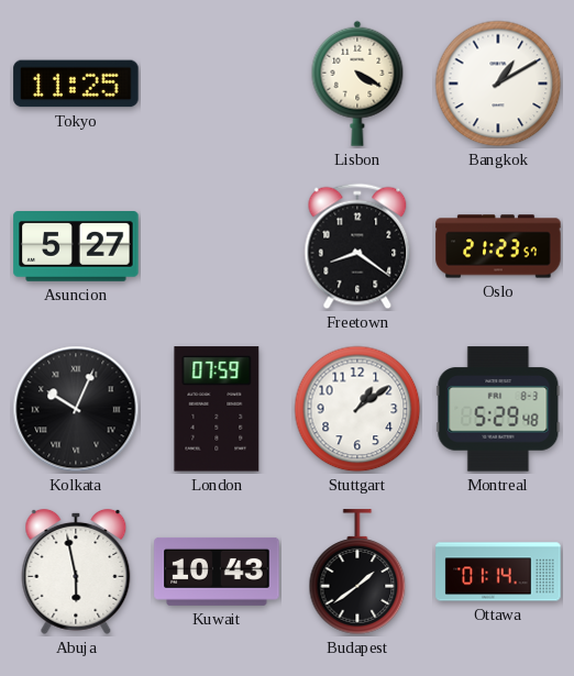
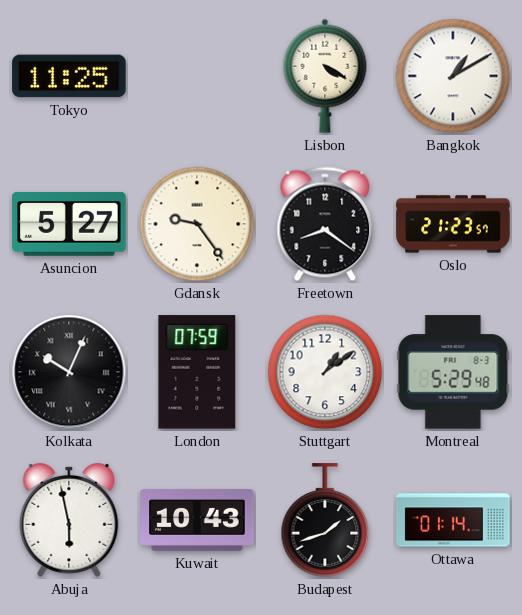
Gdansk: none -> 9:24 (197, 224)
Budapest: 1:39 -> 1:42 (325, 520)
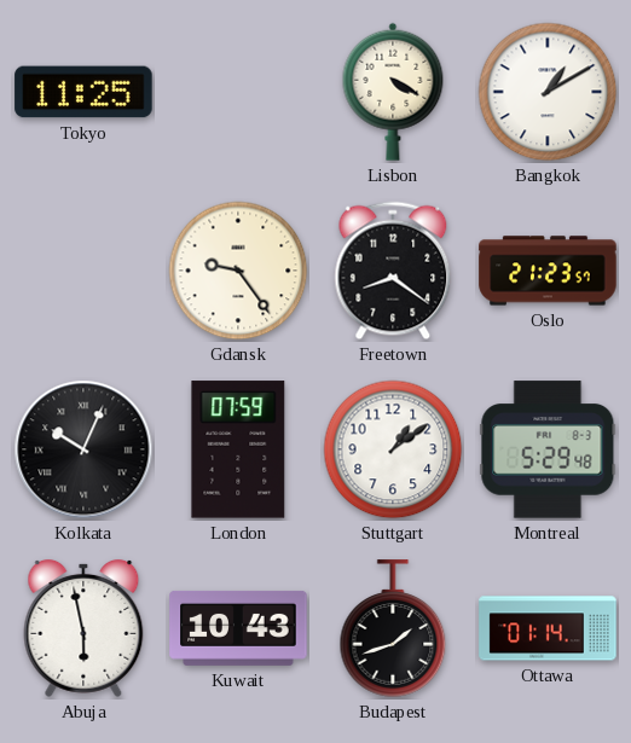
Asuncion: 5:27 -> none (69, 225)
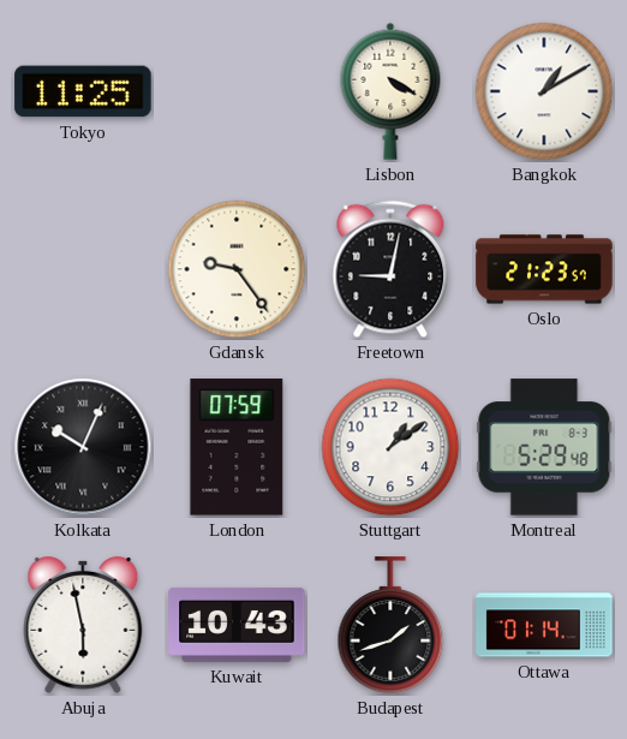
Freetown: 8:21 -> 9:02 (390, 269)
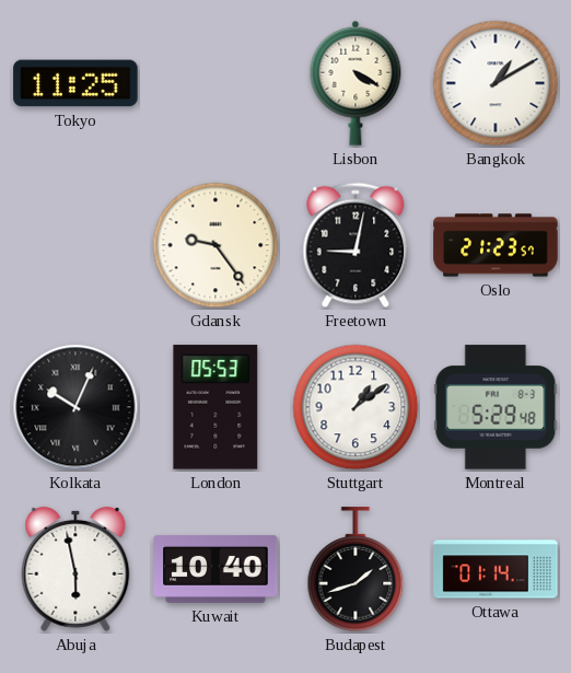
London: 07:59 -> 05:53 (215, 407)
Kuwait: 10:43 -> 10:40 (215, 569)
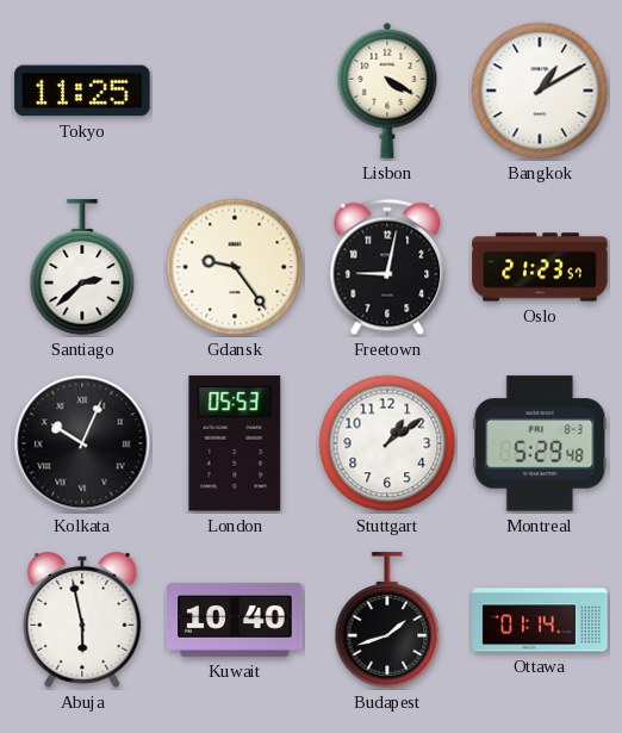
Santiago: none -> 2:38 (82, 267)
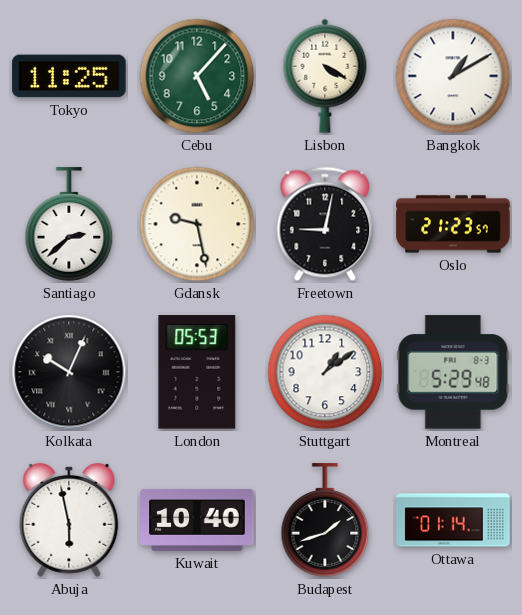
Cebu: none -> 5:07 (197, 76)
Gdansk: 9:24 -> 9:28 (197, 224)
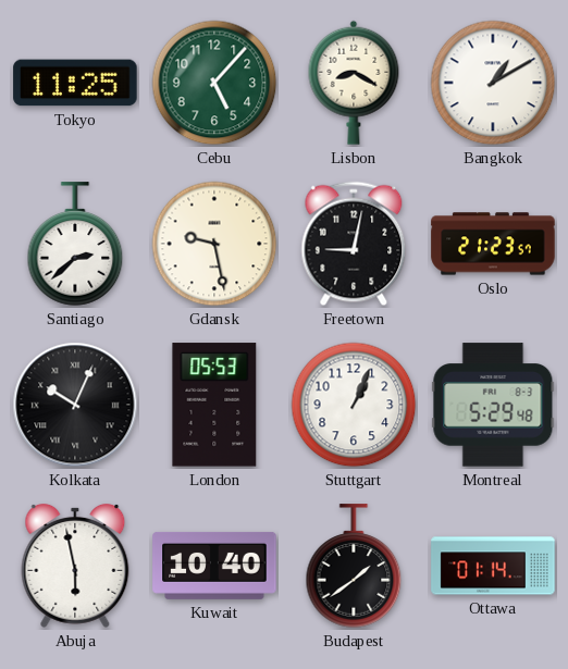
Lisbon: 4:20 -> 8:20 (354, 83)
Stuttgart: 1:09 -> 1:04 (354, 405)
Budapest: 1:42 -> 1:39 (354, 566)
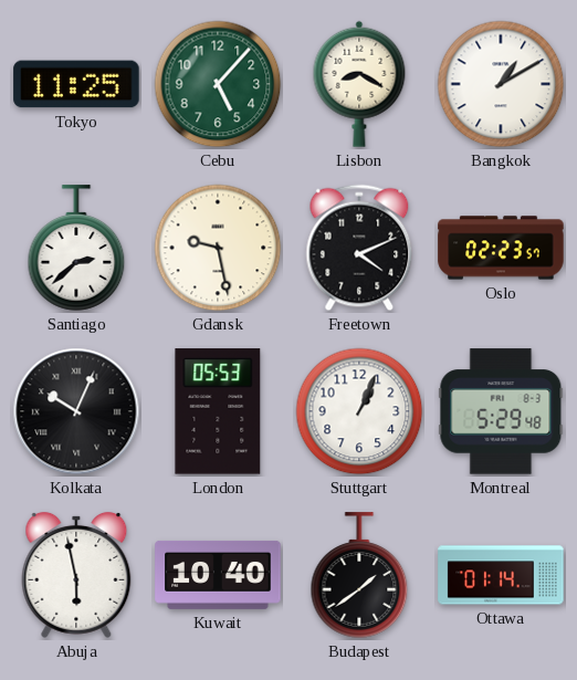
Freetown: 9:02 -> 4:11 (359, 248)
Oslo: 21:23 -> 02:23 (501, 248)
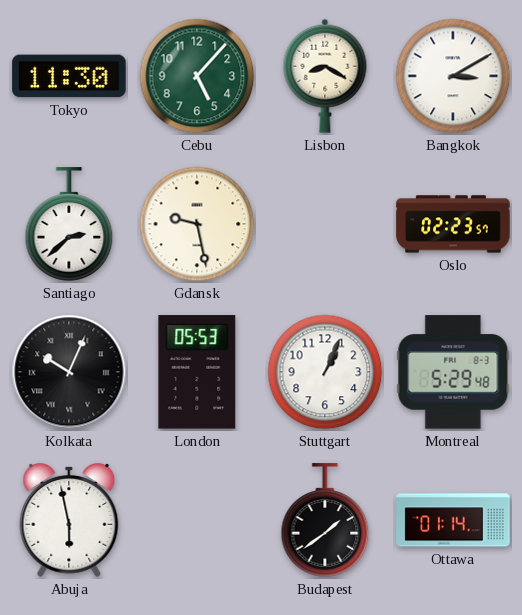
Tokyo: 11:25 -> 11:30 (69, 76)
Bangkok: 1:10 -> 3:10 (453, 76)
Freetown: 4:11 -> none (359, 248)
Kuwait: 10:40 -> none (218, 575)
